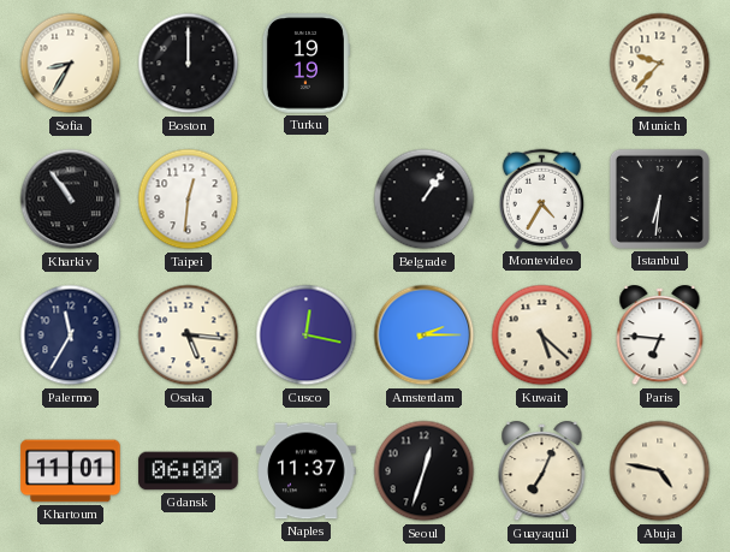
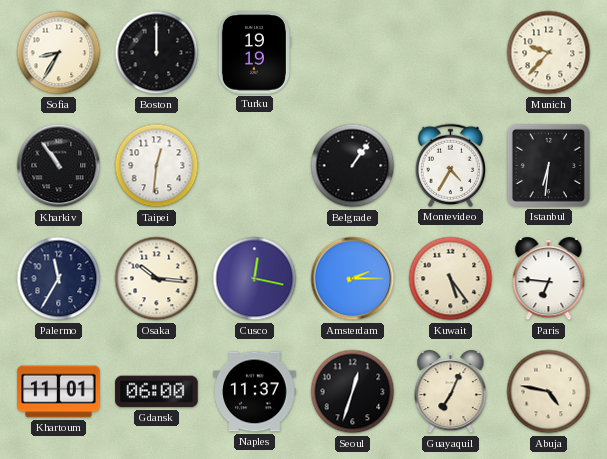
Osaka: 5:16 -> 10:16 (157, 279)
Kuwait: 5:22 -> 5:24 (451, 279)
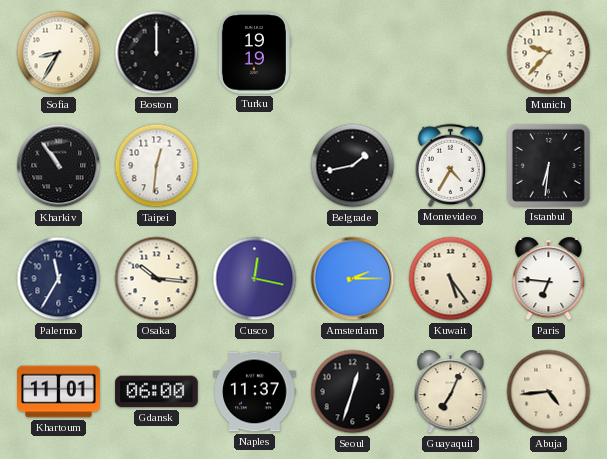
Belgrade: 1:06 -> 1:43 (353, 166)
Abuja: 4:47 -> 4:44 (549, 392)
